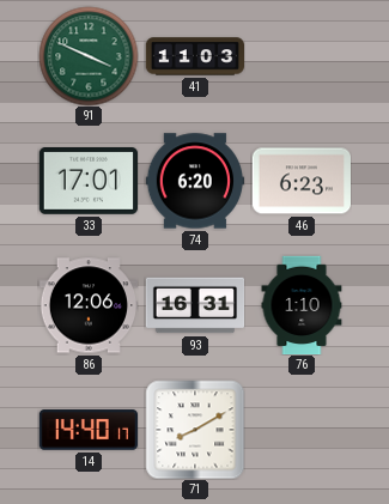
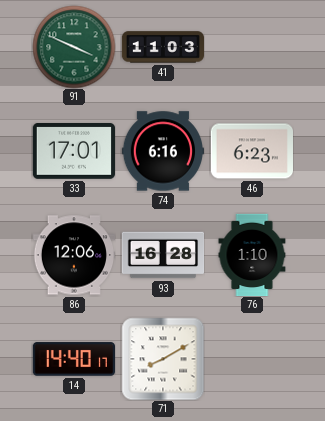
74: 6:20 -> 6:16 (162, 151)
93: 16:31 -> 16:28 (163, 255)
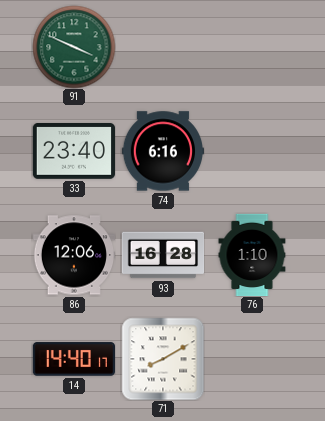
41: 11:03 -> none (163, 47)
33: 17:01 -> 23:40 (73, 152)
46: 6:23 -> none (251, 151)
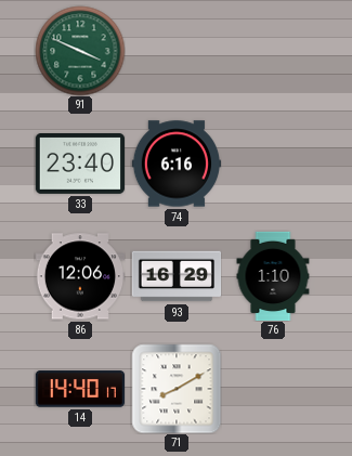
93: 16:28 -> 16:29 (177, 276)
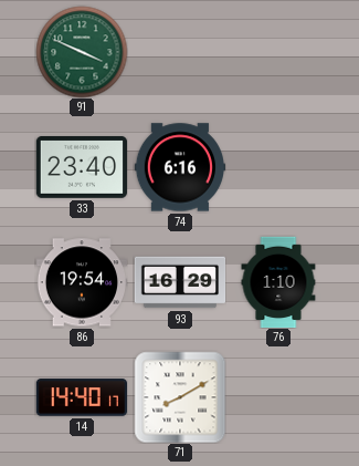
86: 12:06 -> 19:54 (81, 282)
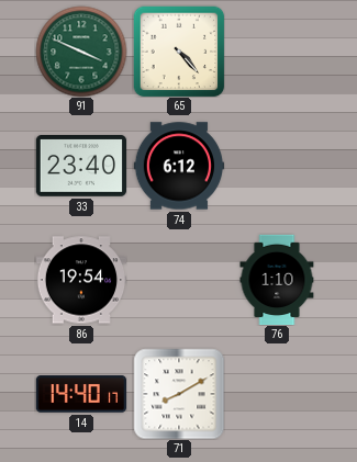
65: none -> 4:23 (179, 52)
74: 6:16 -> 6:12 (178, 166)
93: 16:29 -> none (180, 282)
